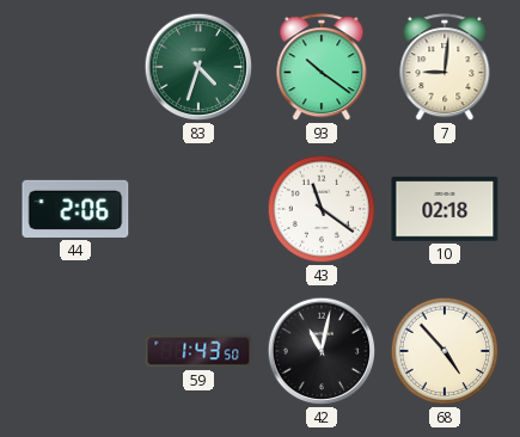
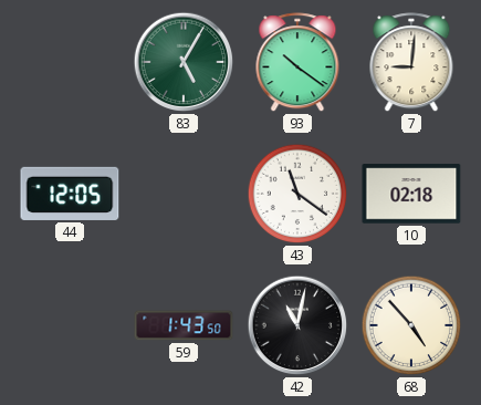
83: 4:33 -> 5:05 (184, 62)
44: 2:06 -> 12:05 (70, 194)
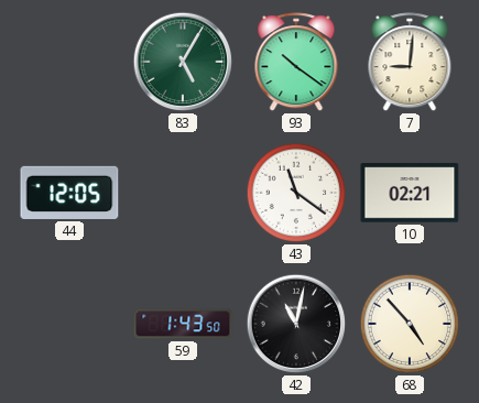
10: 02:18 -> 02:21 (410, 193)
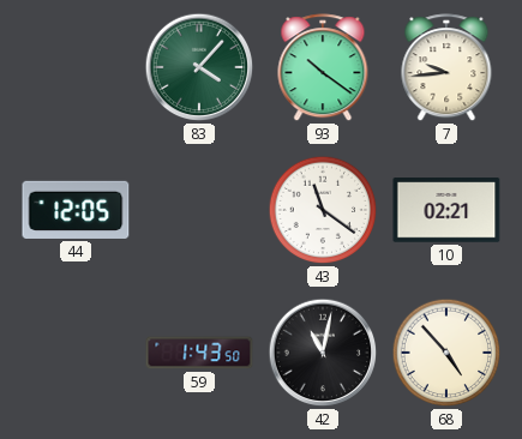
83: 5:05 -> 4:07 (199, 67)
7: 9:01 -> 9:44 (446, 68)
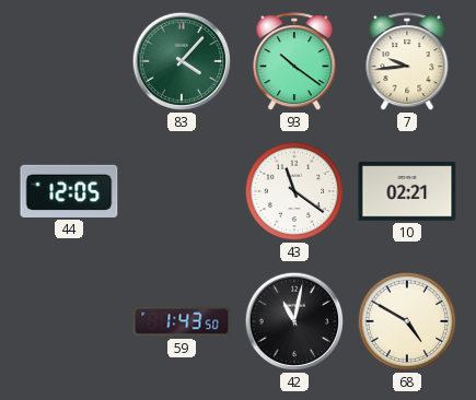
68: 4:53 -> 4:50 (407, 321)
